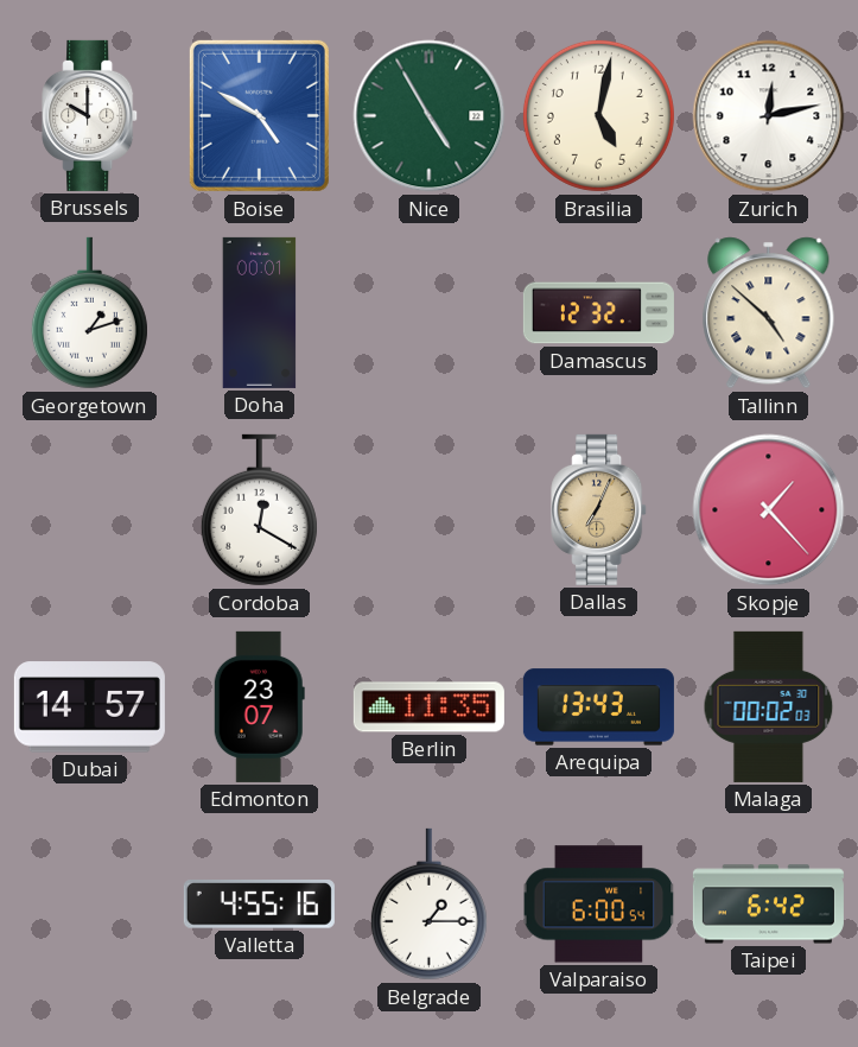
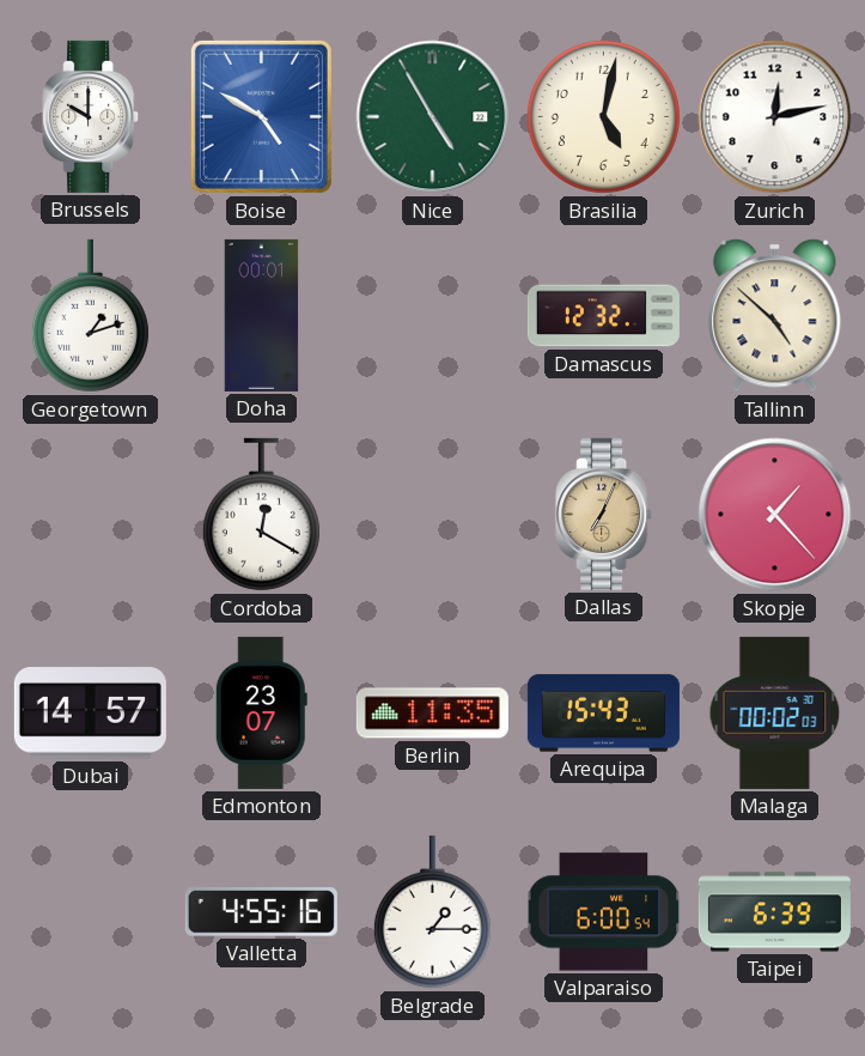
Arequipa: 13:43 -> 15:43 (603, 714)
Taipei: 6:42 -> 6:39 (774, 912)
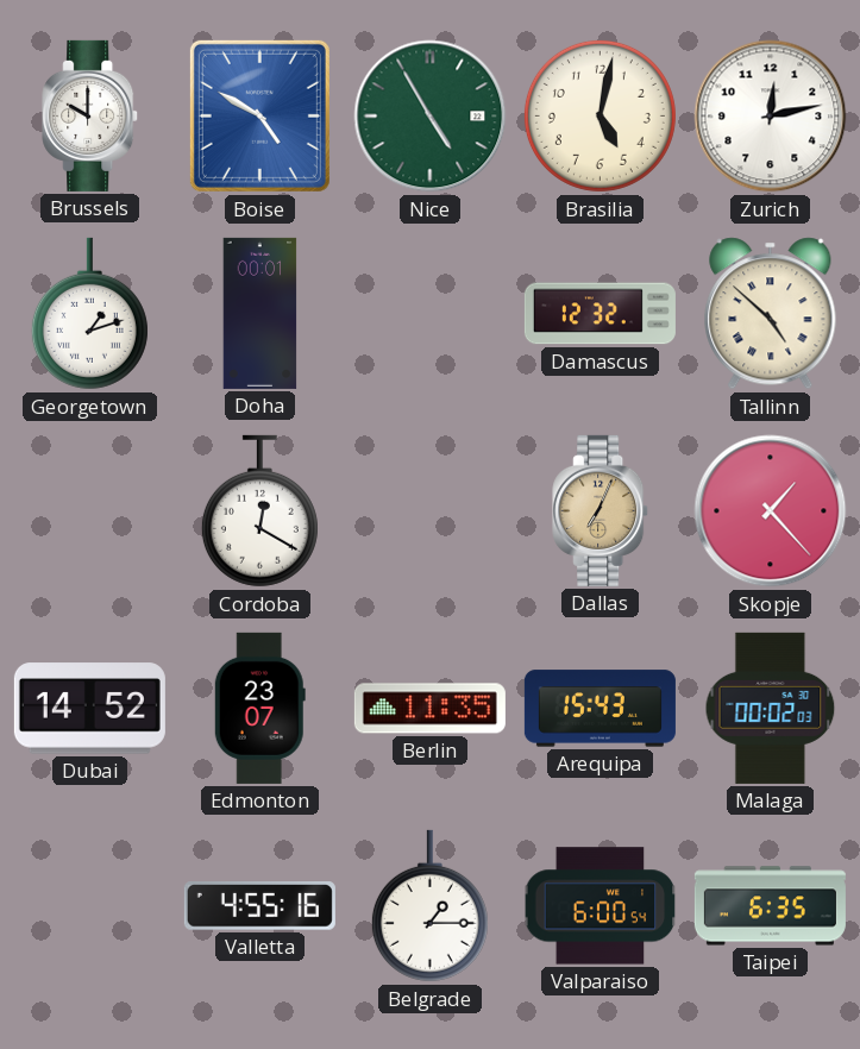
Dubai: 14:57 -> 14:52 (89, 709)
Taipei: 6:39 -> 6:35 (770, 906)
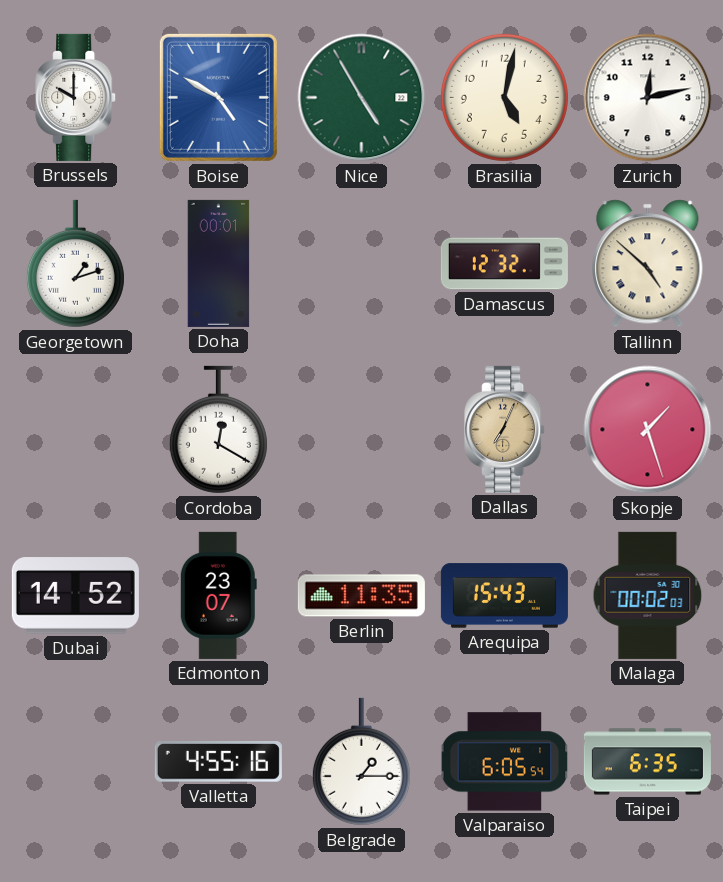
Skopje: 1:23 -> 1:27 (648, 430)
Valparaiso: 6:00 -> 6:05 (505, 762)
